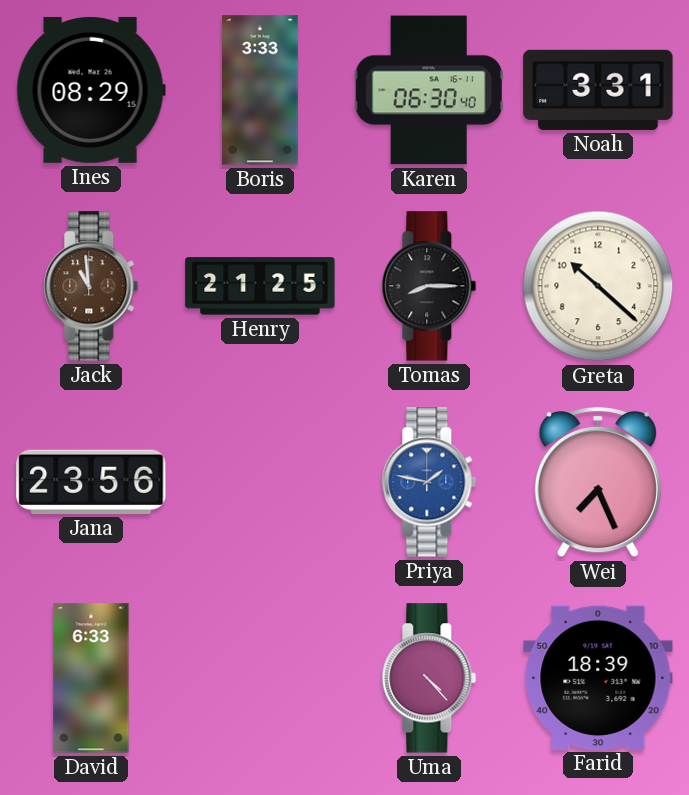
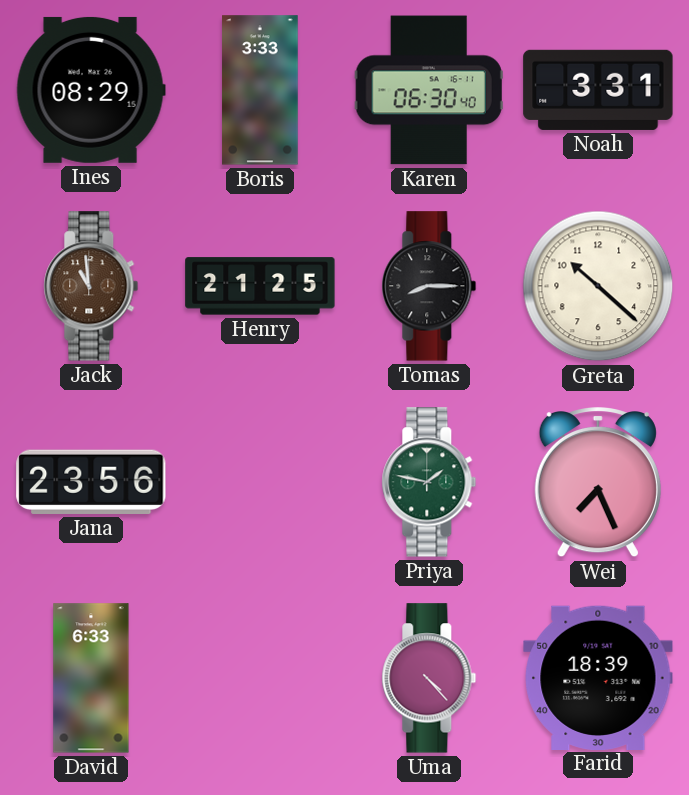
Priya dial: blue -> green (429, 482)
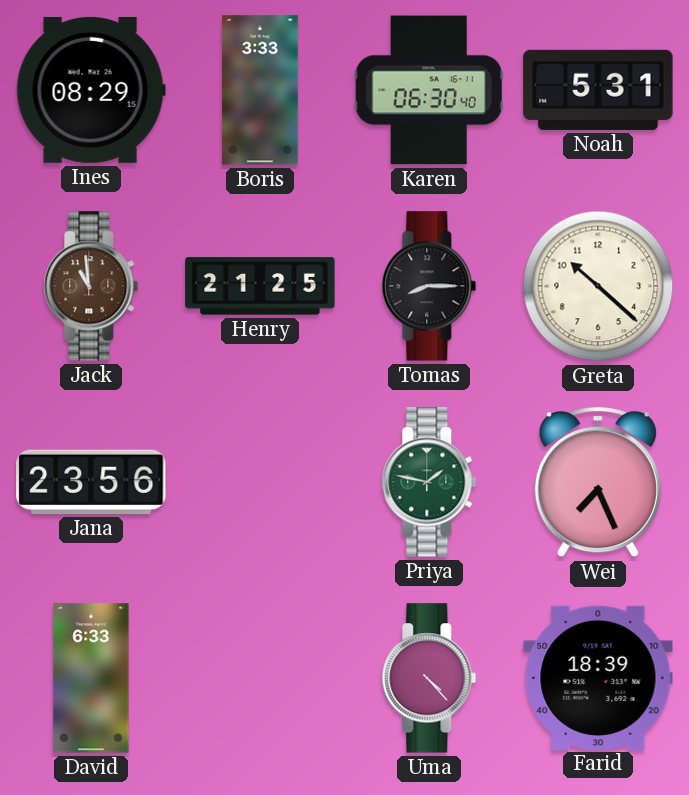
Noah: 3:31 -> 5:31 (598, 90)
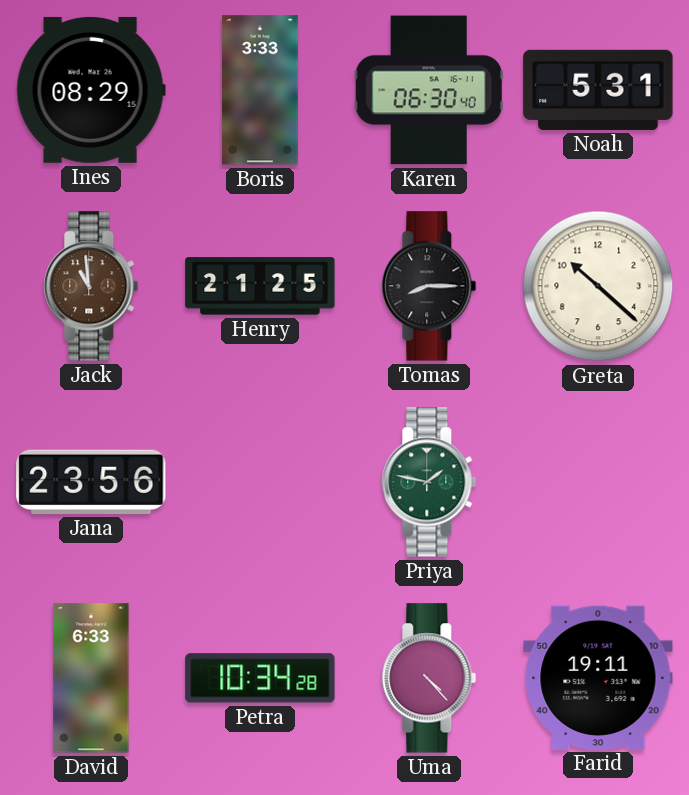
Wei: 7:26 -> none (598, 483)
Petra: none -> 10:34 (260, 678)
Farid: 18:39 -> 19:11 (598, 677)
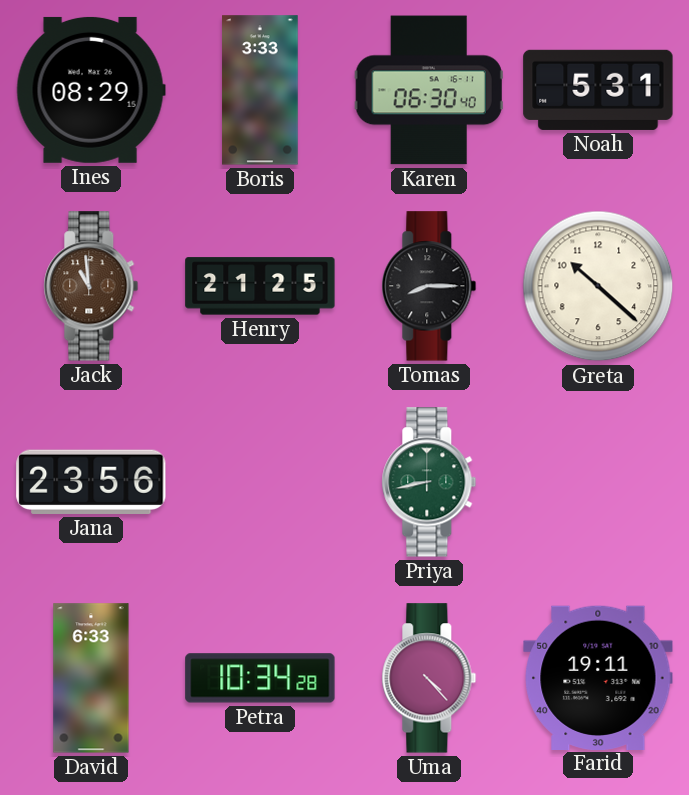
Priya: 1:47 -> 8:43 (429, 482)
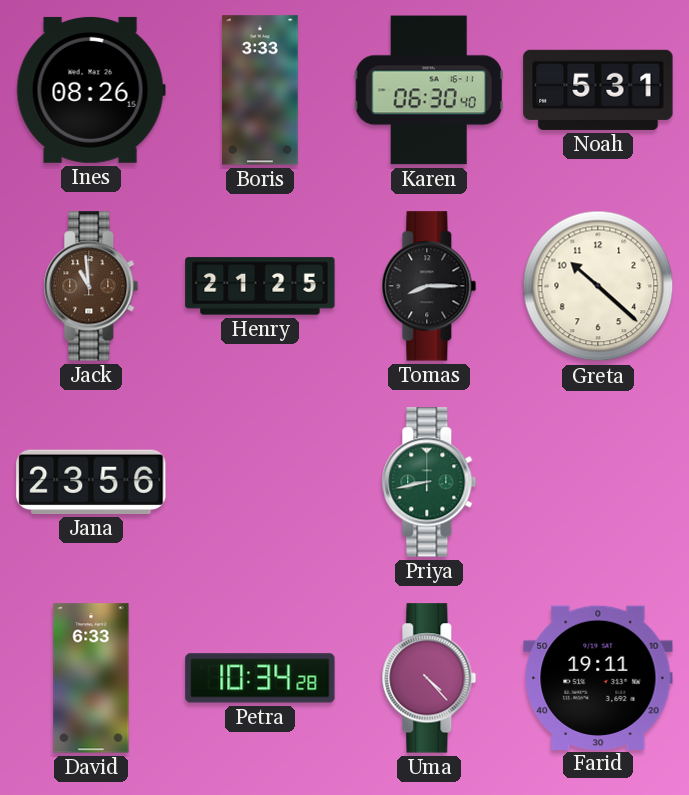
Ines: 08:29 -> 08:26 (91, 90)
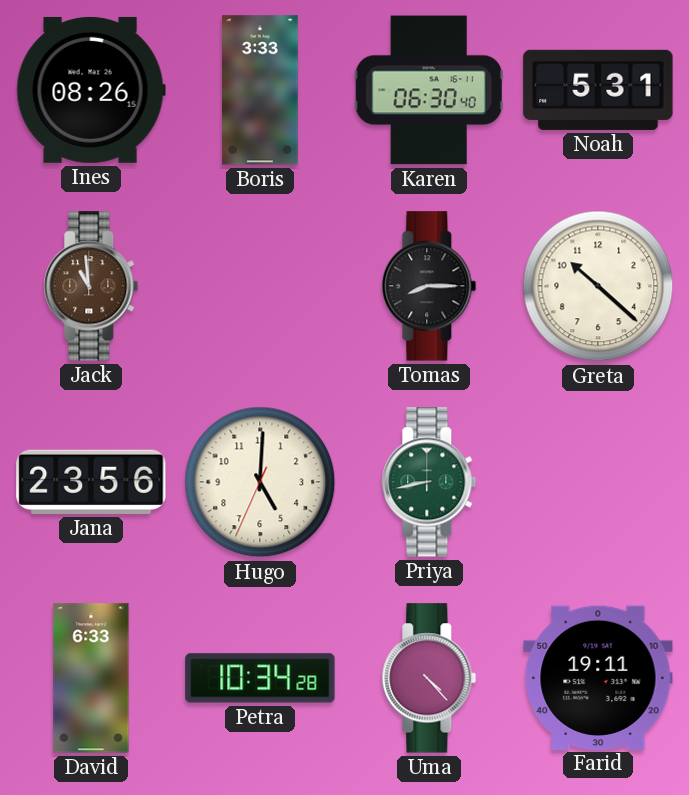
Henry: 21:25 -> none (260, 286)
Hugo: none -> 5:00 (260, 482)
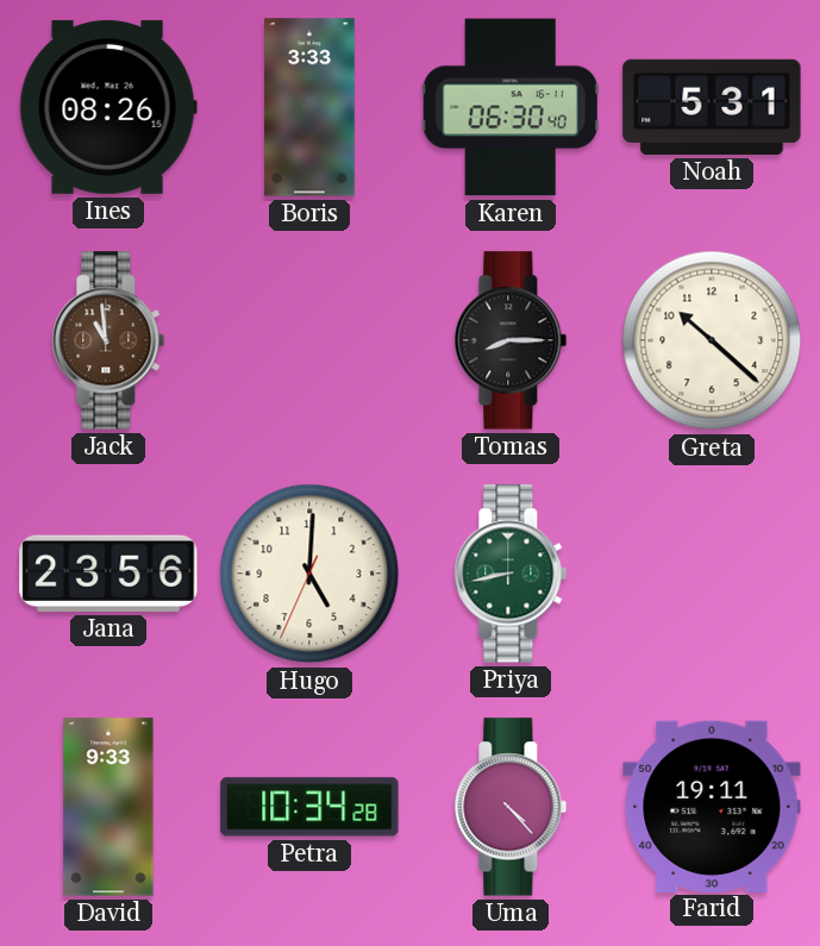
David: 6:33 -> 9:33 (108, 807)
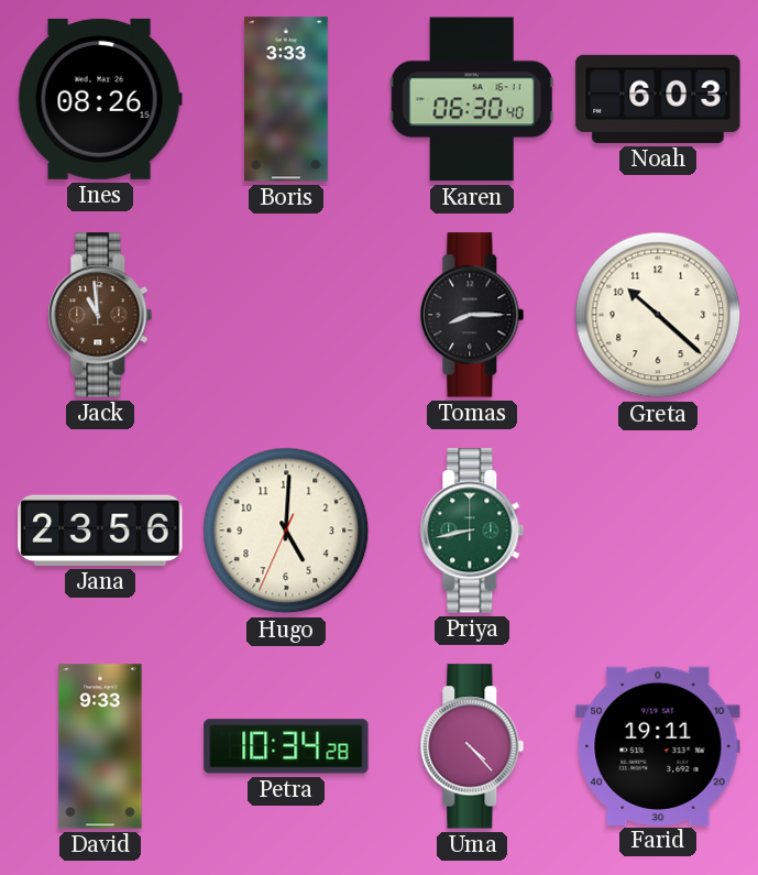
Noah: 5:31 -> 6:03 (658, 99)
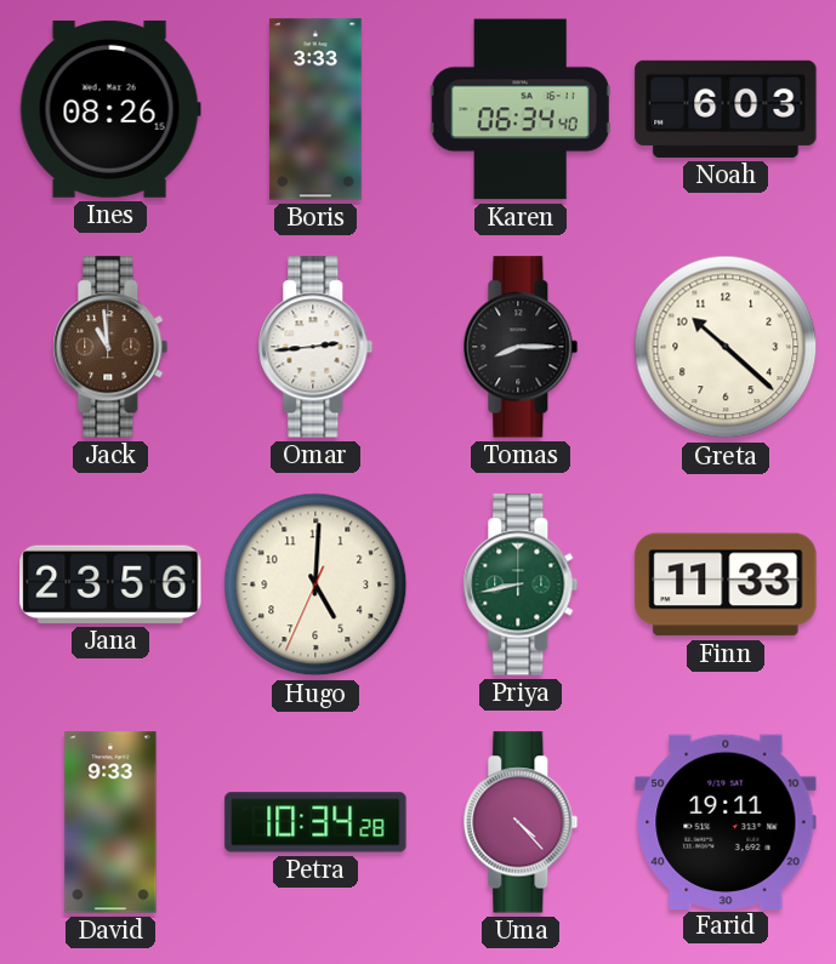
Karen: 06:30 -> 06:34 (521, 109)
Omar: none -> 2:44 (315, 347)
Finn: none -> 11:33 (726, 584)
